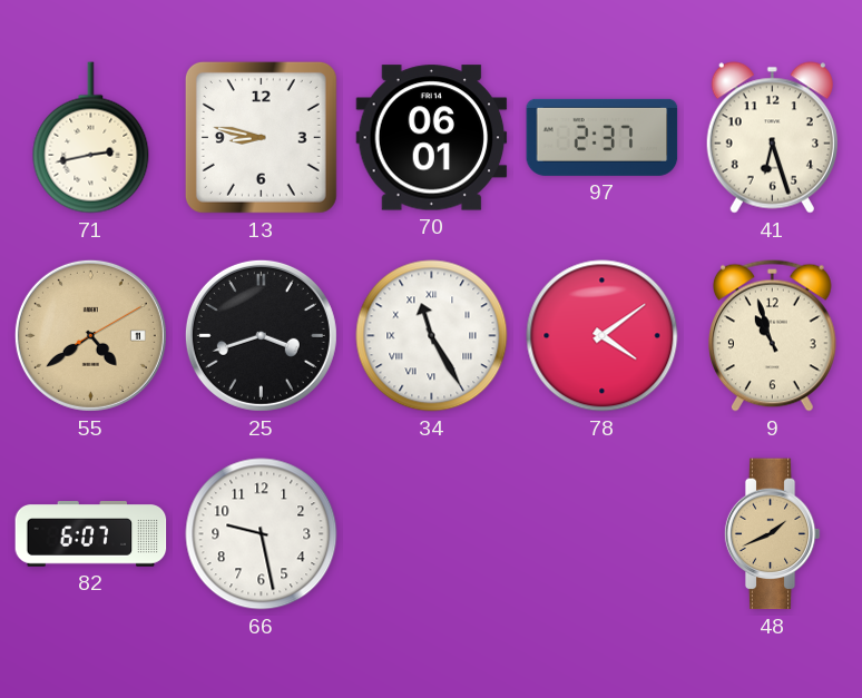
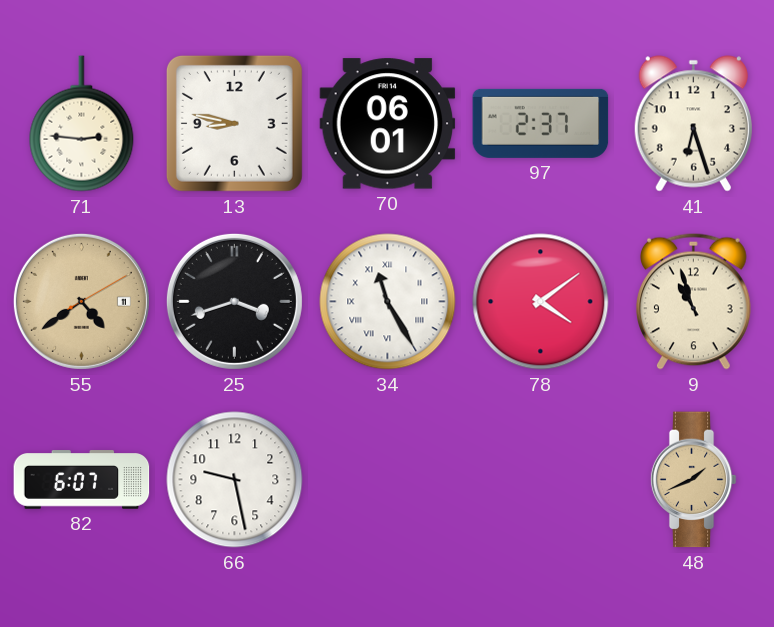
71: 2:43 -> 2:46 (82, 124)
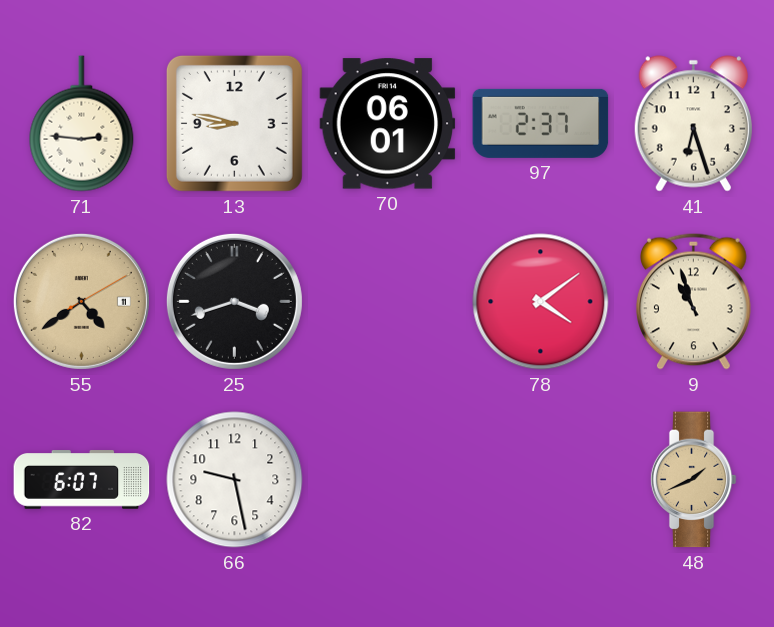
34: 11:25 -> none (388, 302)
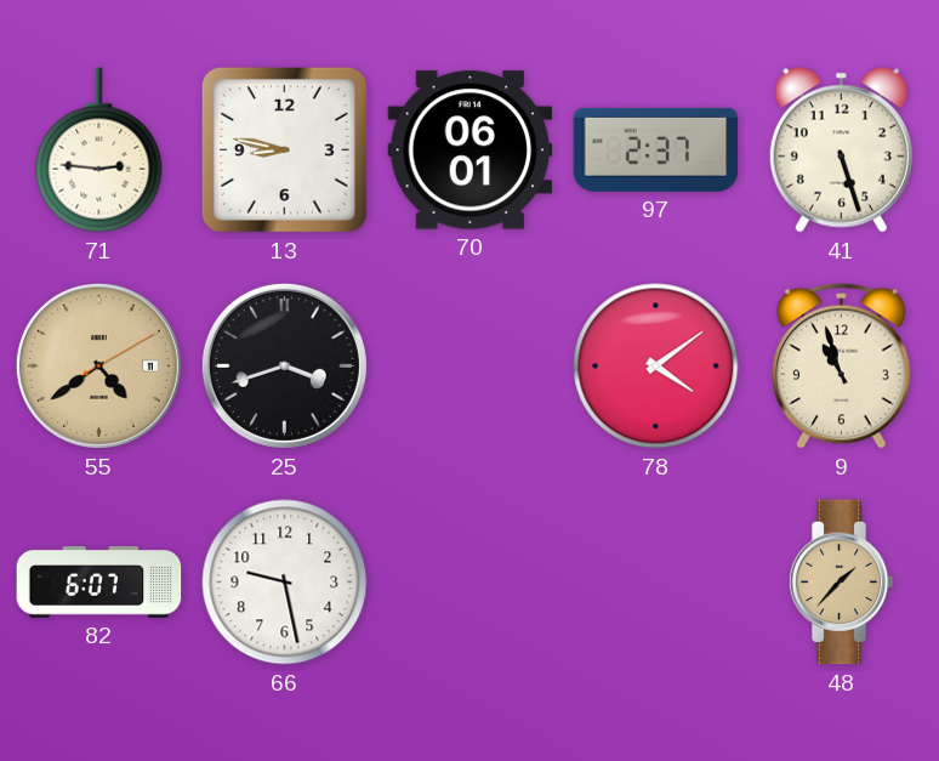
41: 6:27 -> 5:27 (841, 151)
48: 1:41 -> 1:37 (841, 583)
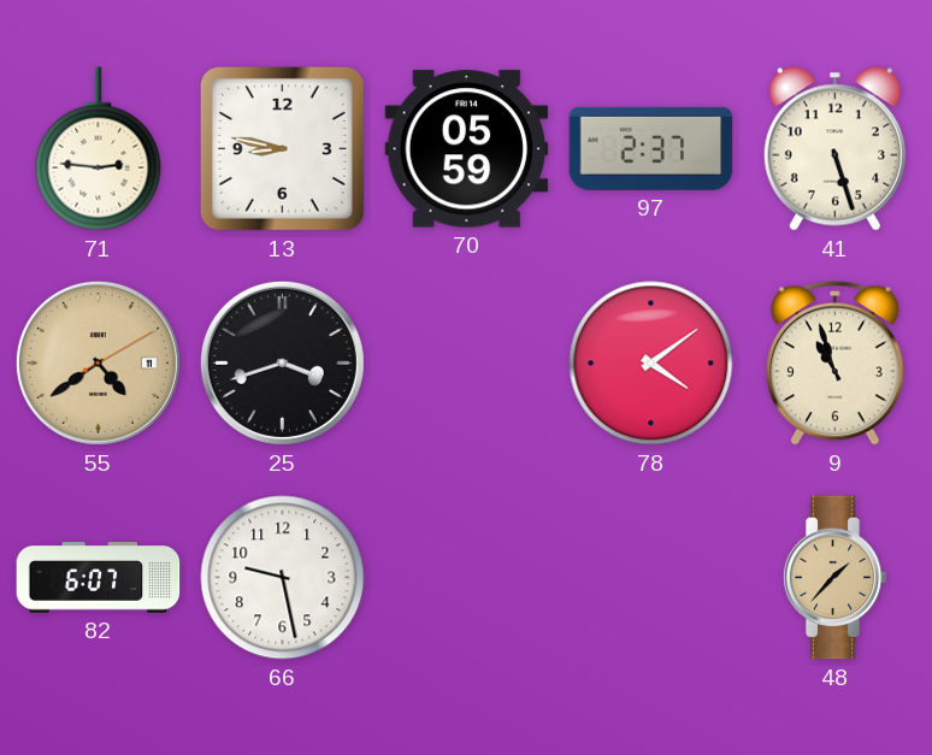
70: 06:01 -> 05:59 (467, 149)
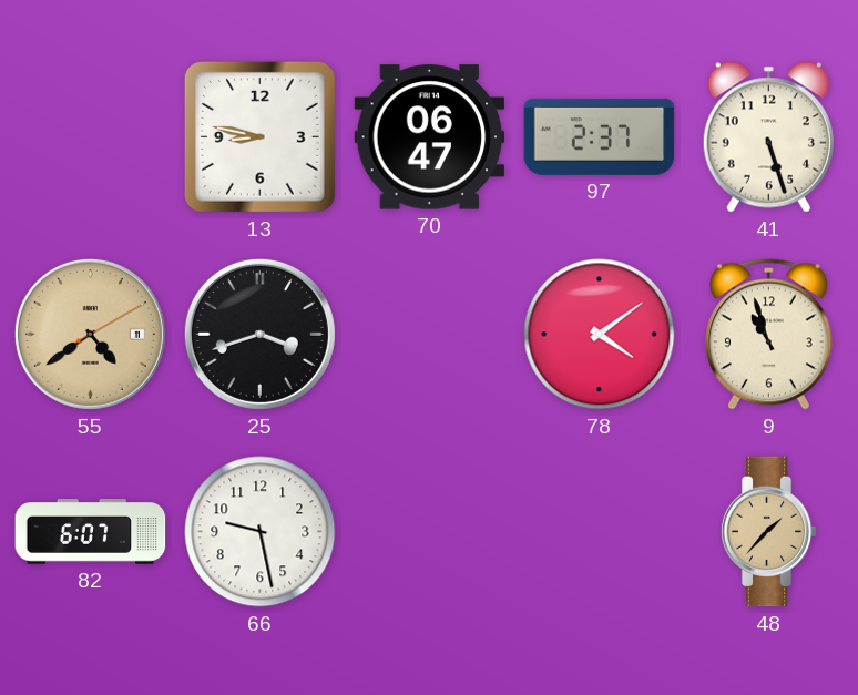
71: 2:46 -> none (99, 149)
70: 05:59 -> 06:47 (430, 137)
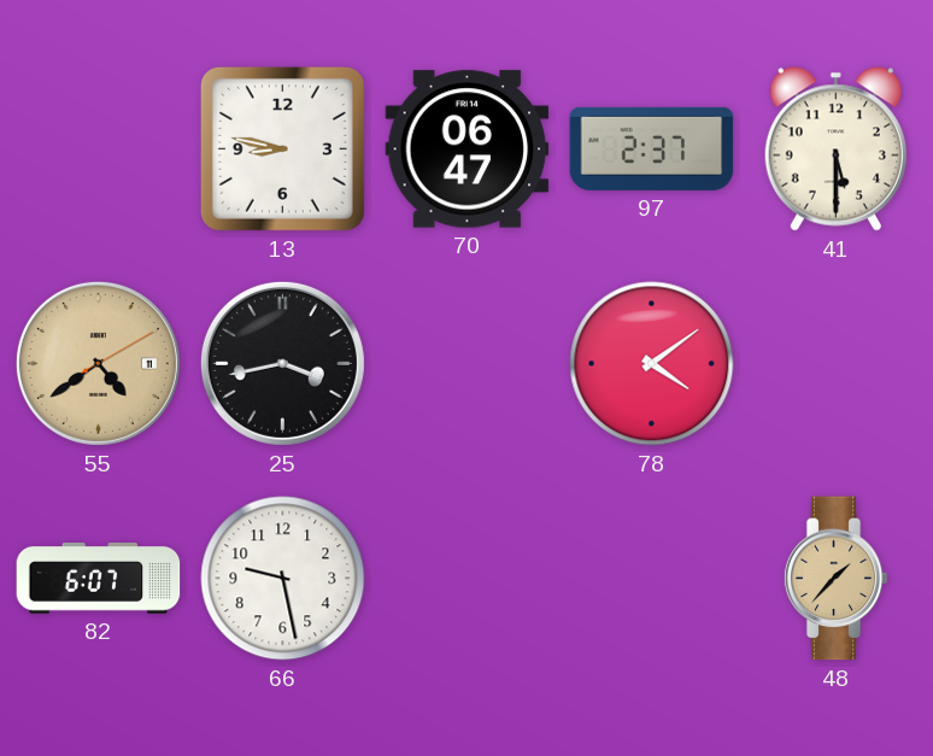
41: 5:27 -> 5:30 (835, 150)
25: 3:42 -> 3:43 (282, 363)
9: 10:57 -> none (769, 334)
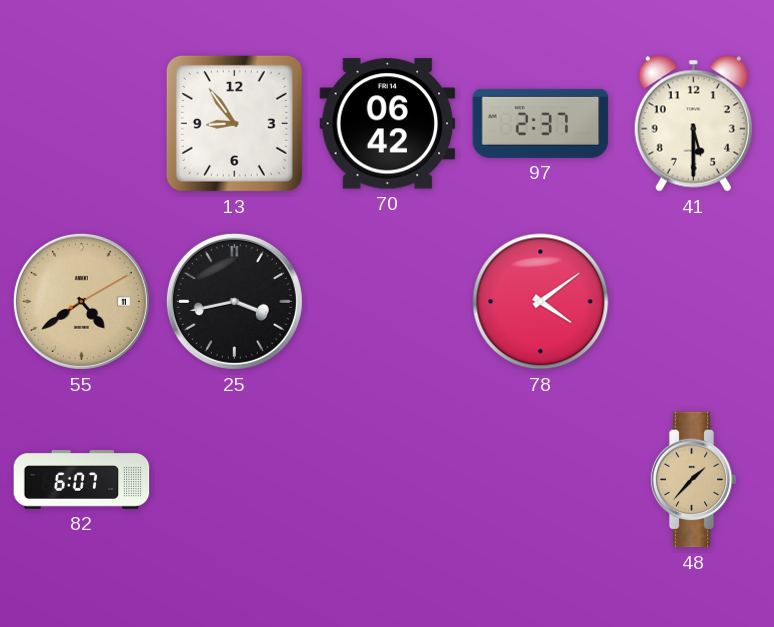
13: 8:47 -> 8:54 (234, 123)
70: 06:47 -> 06:42 (388, 124)
66: 9:28 -> none (283, 579)
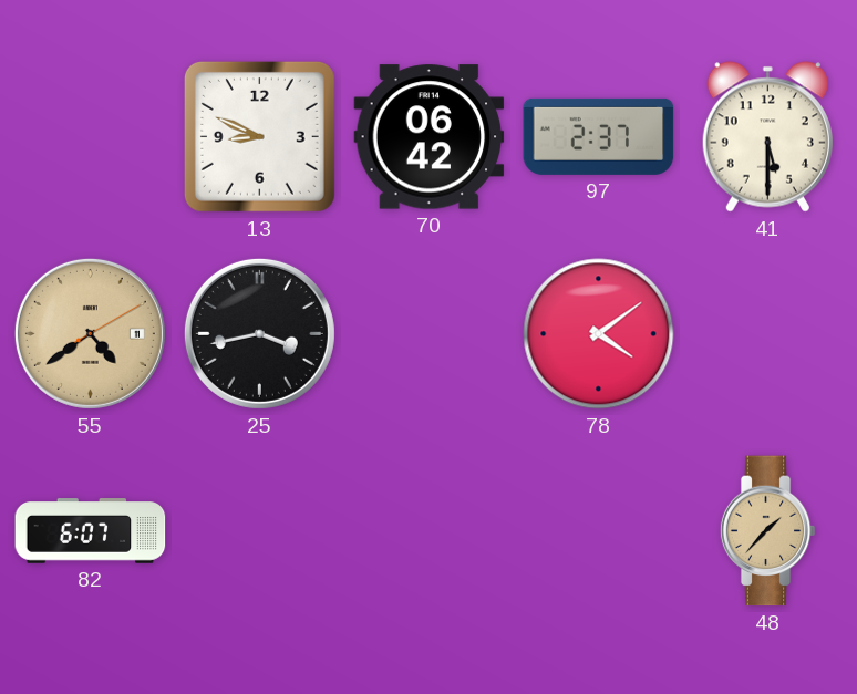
13: 8:54 -> 8:49 (259, 136)
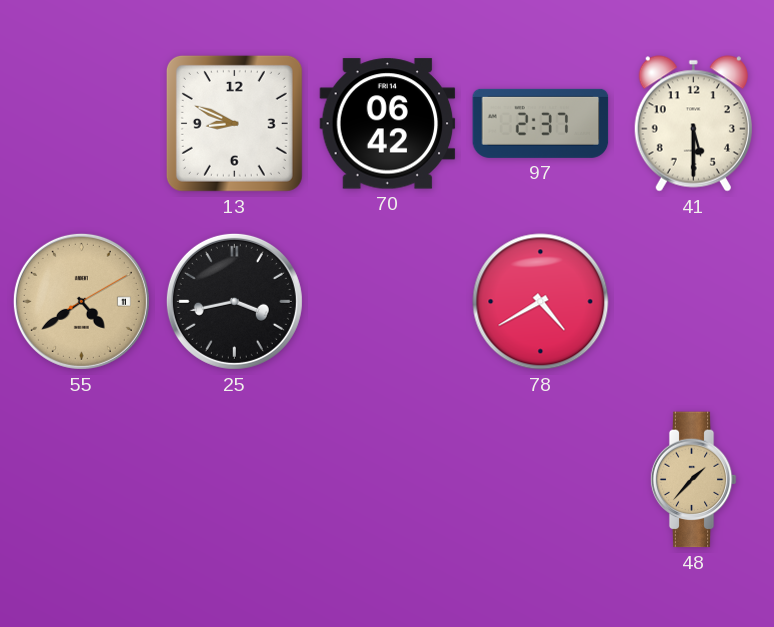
78: 4:09 -> 4:40 (541, 302)
82: 6:07 -> none (91, 531)
